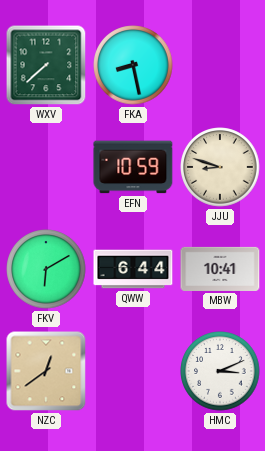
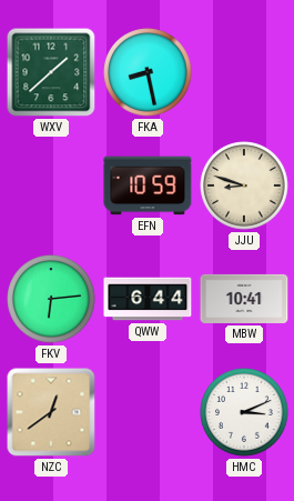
WXV: 7:38 -> 1:38 (51, 72)
FKV: 6:10 -> 6:14 (51, 299)
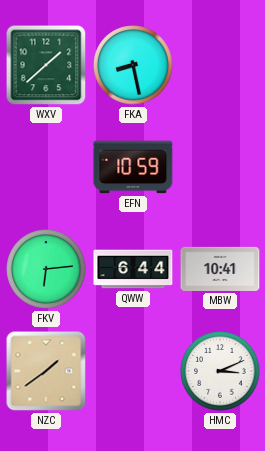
JJU: 8:48 -> none (244, 186)
NZC: 12:39 -> 1:39 (46, 371)
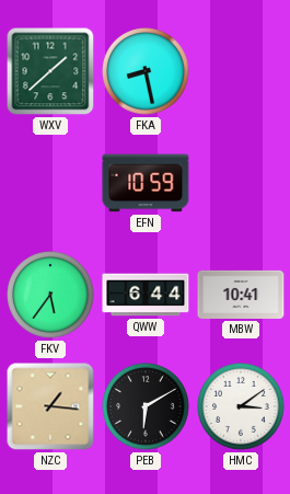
FKV: 6:14 -> 5:36 (50, 295)
NZC: 1:39 -> 1:16 (50, 406)
PEB: none -> 6:10 (146, 406)
HMC: 3:11 -> 3:09 (241, 406)
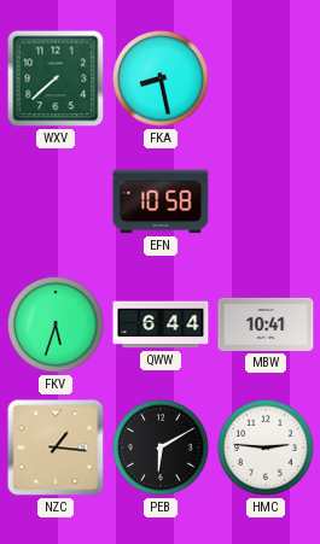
WXV: 1:38 -> 7:38 (56, 78)
EFN: 10:59 -> 10:58 (161, 201)
FKV: 5:36 -> 5:33 (56, 324)
HMC: 3:09 -> 2:46 (266, 448)
